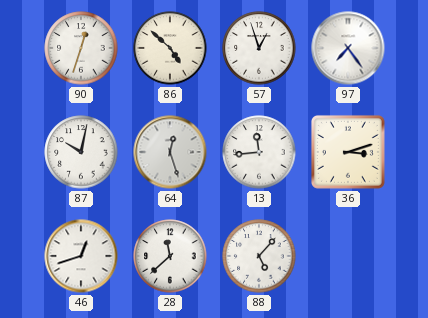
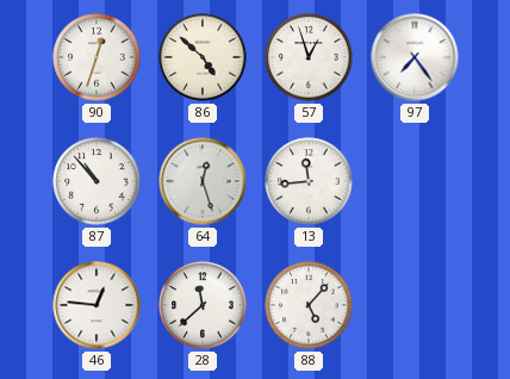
87: 10:02 -> 10:53 (97, 181)
36: 3:12 -> none (348, 152)
46: 12:42 -> 12:46 (97, 305)
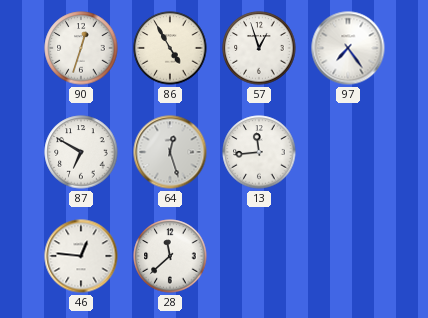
86: 4:52 -> 4:55 (170, 48)
87: 10:53 -> 6:50 (81, 152)
88: 5:07 -> none (309, 305)
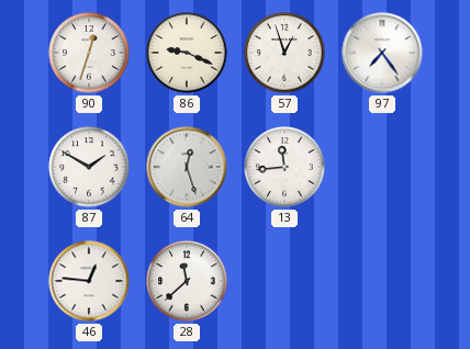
86: 4:55 -> 9:19 (187, 53)
87: 6:50 -> 1:50 (89, 167)
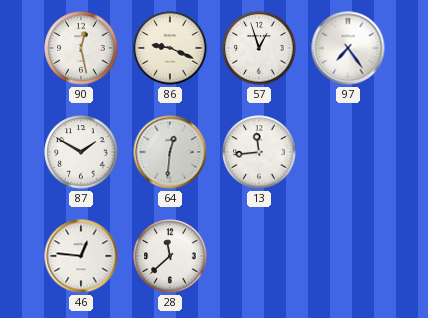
90: 12:33 -> 12:28 (81, 48)
64: 12:27 -> 12:31 (170, 152)
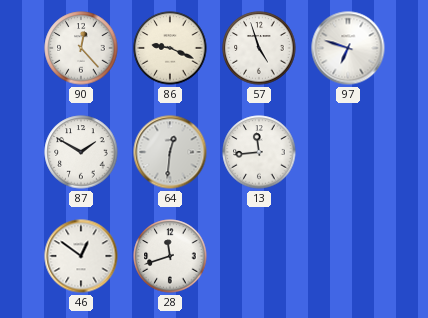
90: 12:28 -> 12:23 (81, 48)
57: 12:57 -> 4:57 (259, 48)
97: 7:24 -> 6:48 (348, 48)
46: 12:46 -> 12:51 (81, 256)
28: 11:38 -> 11:42 (170, 256)
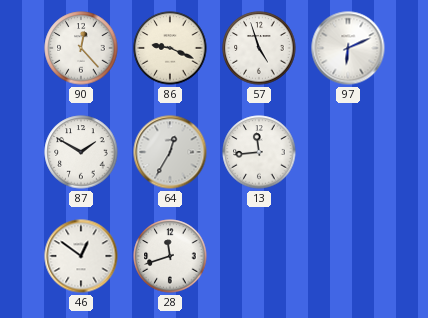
97: 6:48 -> 6:11 (348, 48)
64: 12:31 -> 12:35 (170, 152)
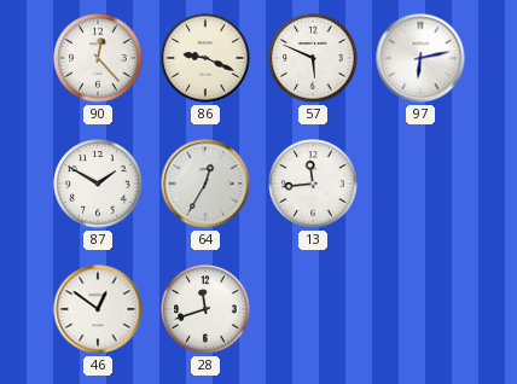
57: 4:57 -> 5:49 (313, 58)
97: 6:11 -> 6:13 (420, 58)
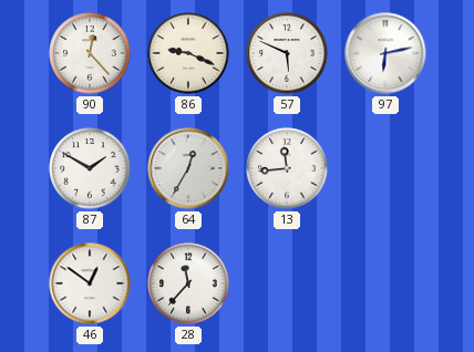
28: 11:42 -> 11:37 (188, 283)
